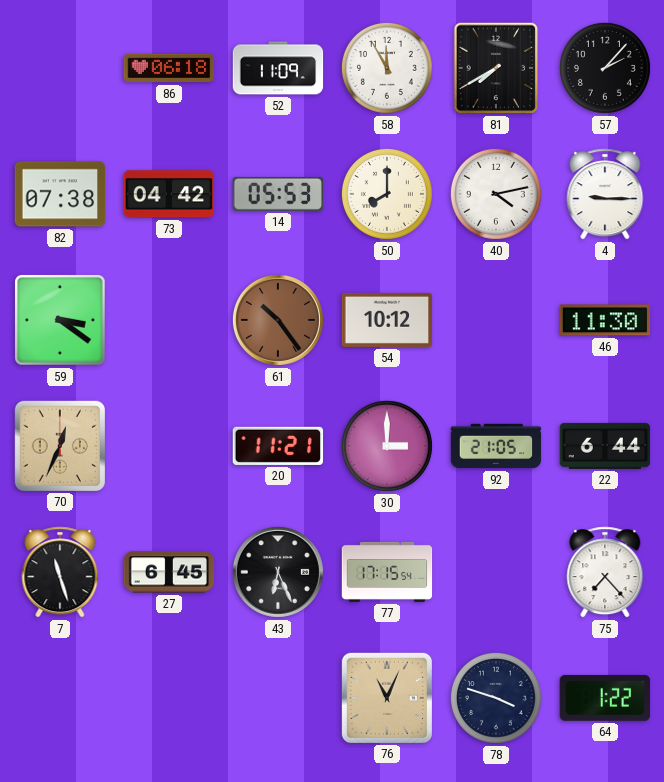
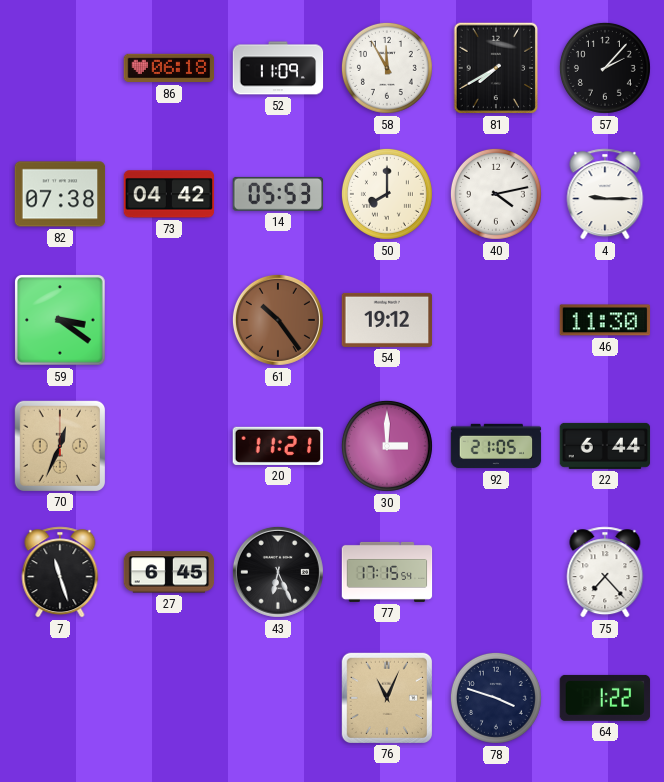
54: 10:12 -> 19:12 (387, 320)
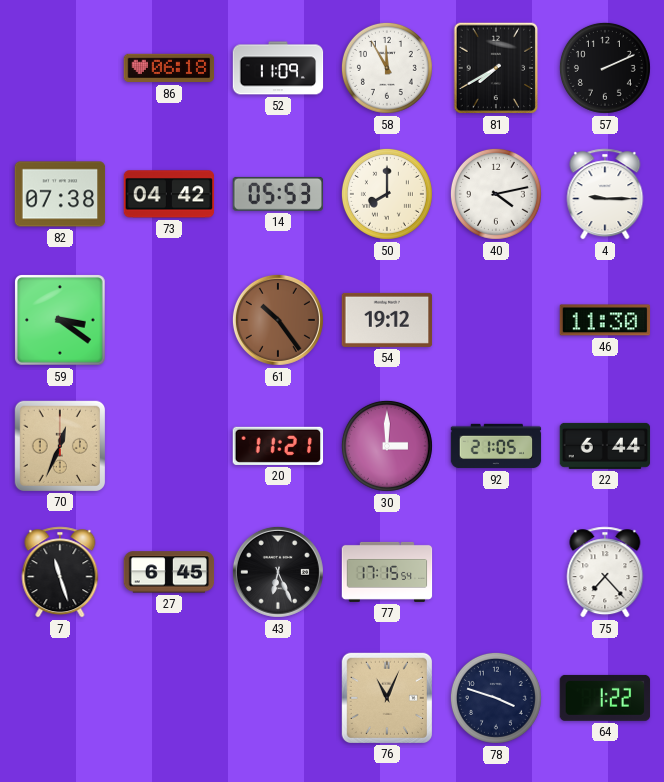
57: 2:07 -> 2:11 (605, 68)
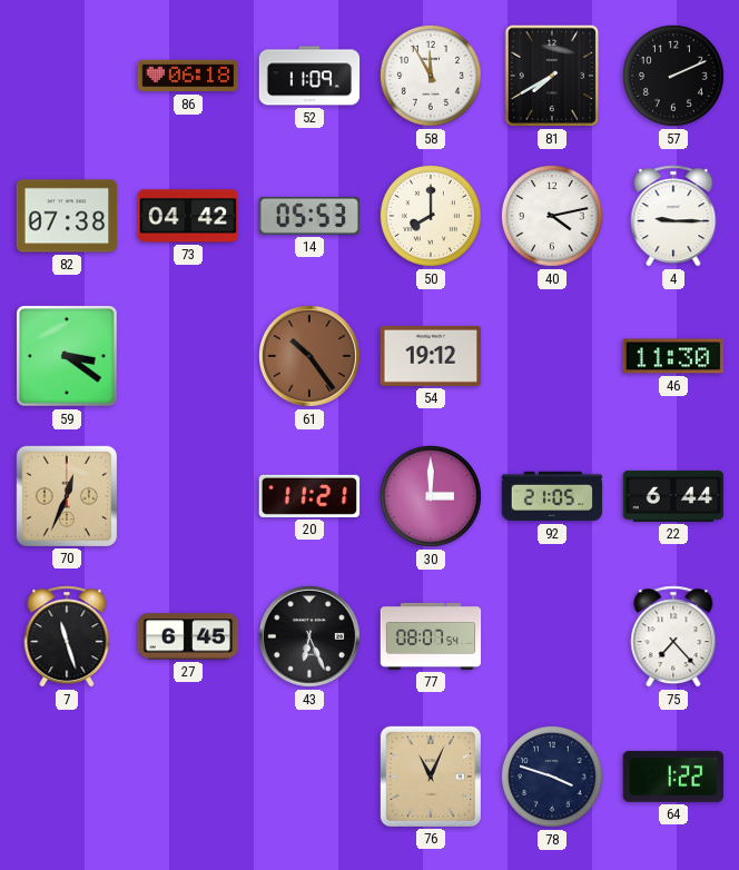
77: 17:15 -> 08:07 (431, 636)
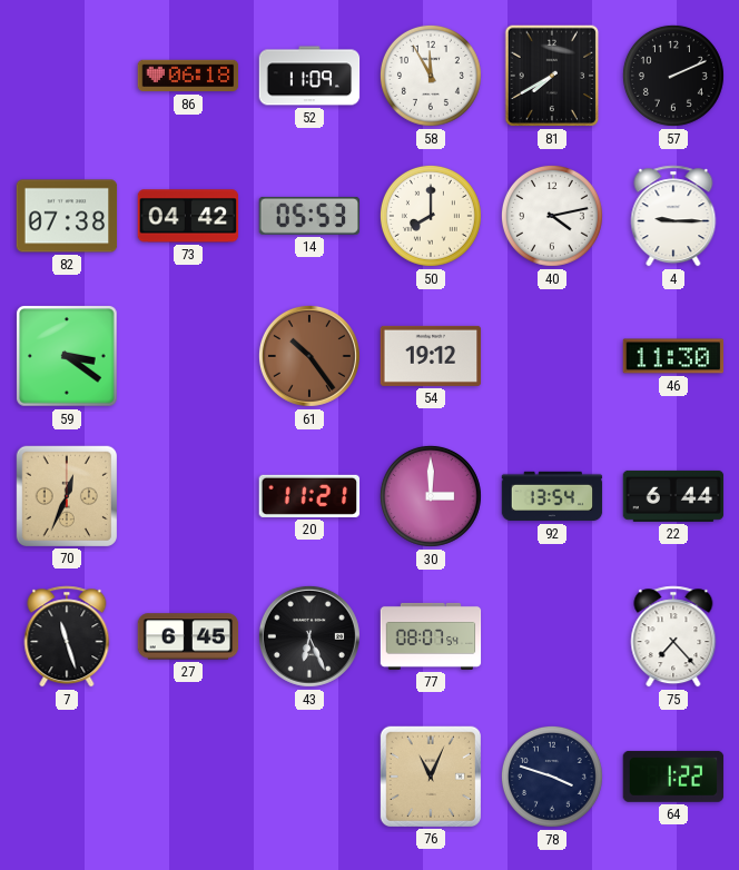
92: 21:05 -> 13:54 (552, 496)
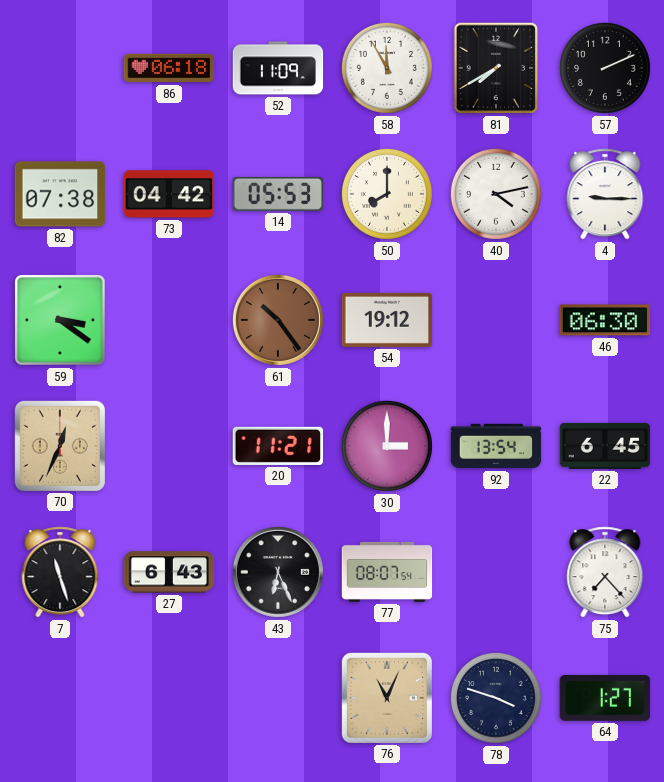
46: 11:30 -> 06:30 (605, 320)
22: 6:44 -> 6:45 (605, 446)
27: 6:45 -> 6:43 (169, 572)
64: 1:22 -> 1:27 (605, 698)
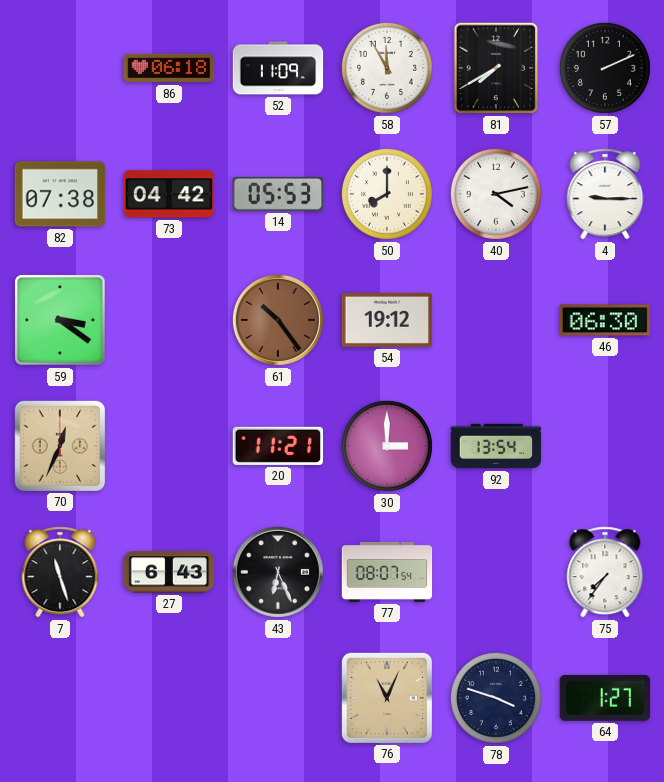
22: 6:45 -> none (605, 446)
75: 7:23 -> 7:36 (605, 572)
